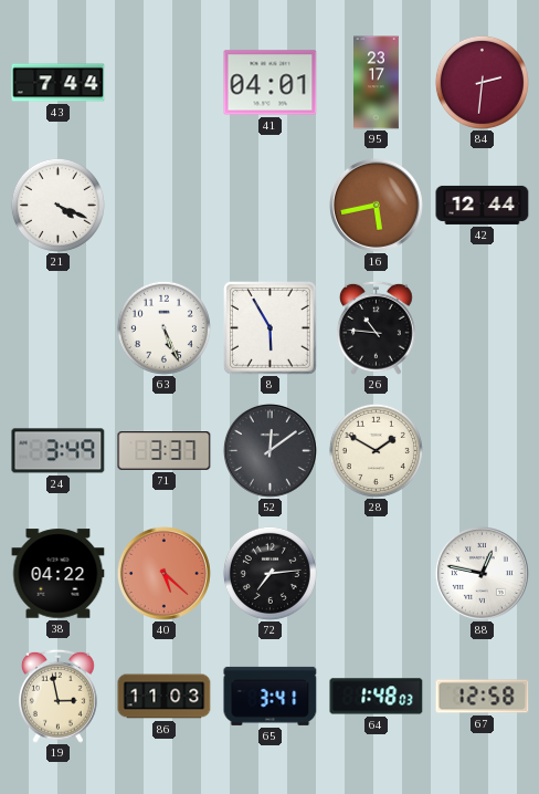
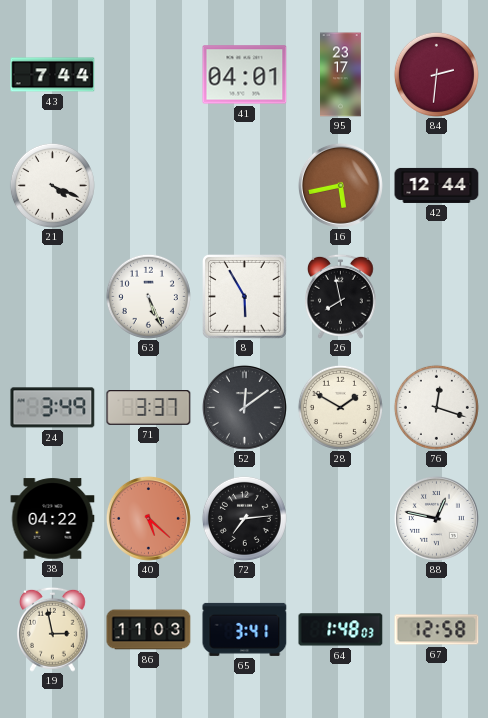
26: 10:46 -> 7:58 (341, 296)
76: none -> 12:18 (436, 407)
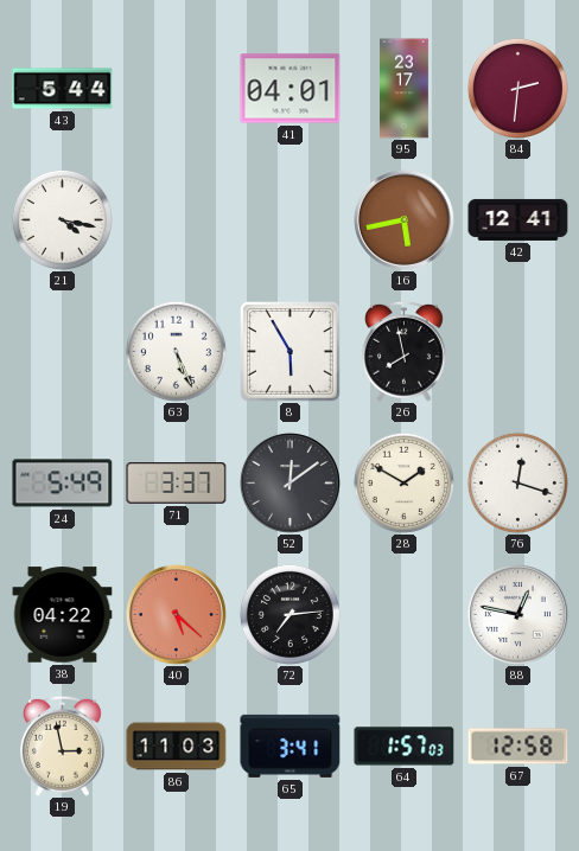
43: 7:44 -> 5:44 (63, 89)
21: 4:19 -> 4:17 (62, 219)
42: 12:44 -> 12:41 (518, 219)
24: 3:49 -> 5:49 (63, 484)
64: 1:48 -> 1:57 (405, 747)
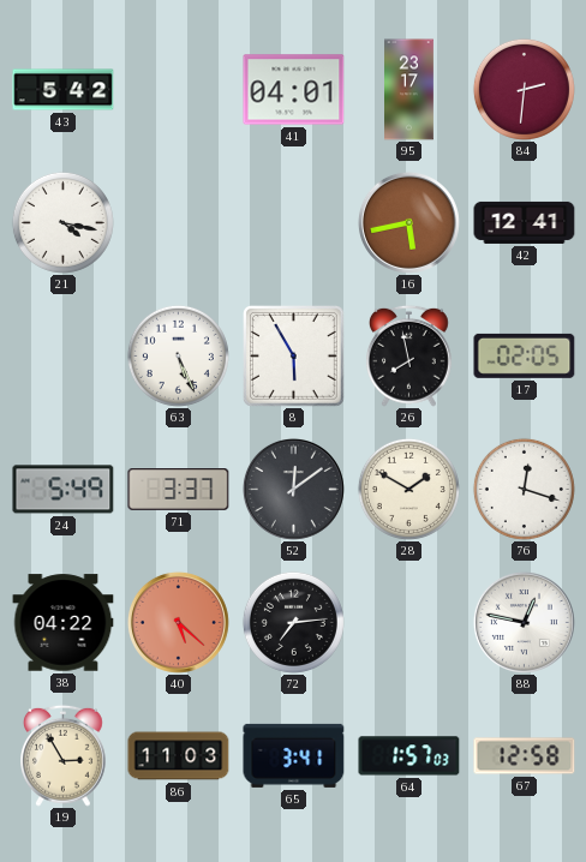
43: 5:44 -> 5:42 (64, 90)
17: none -> 02:05 (525, 355)
19: 2:58 -> 2:55 (64, 755)
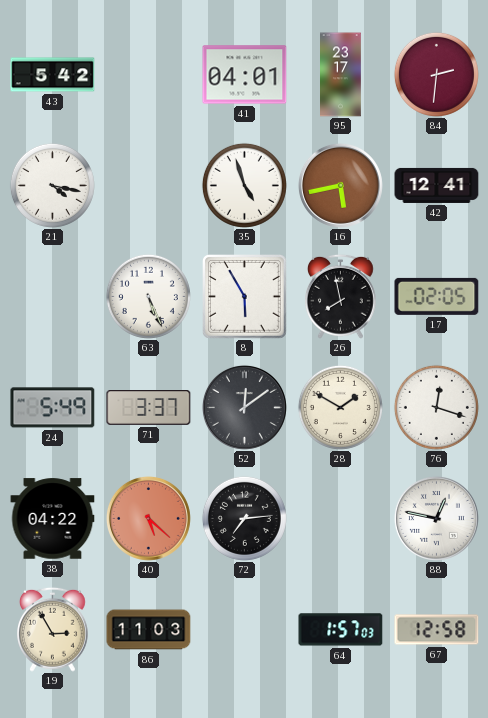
35: none -> 4:57 (244, 185)
65: 3:41 -> none (294, 755)
